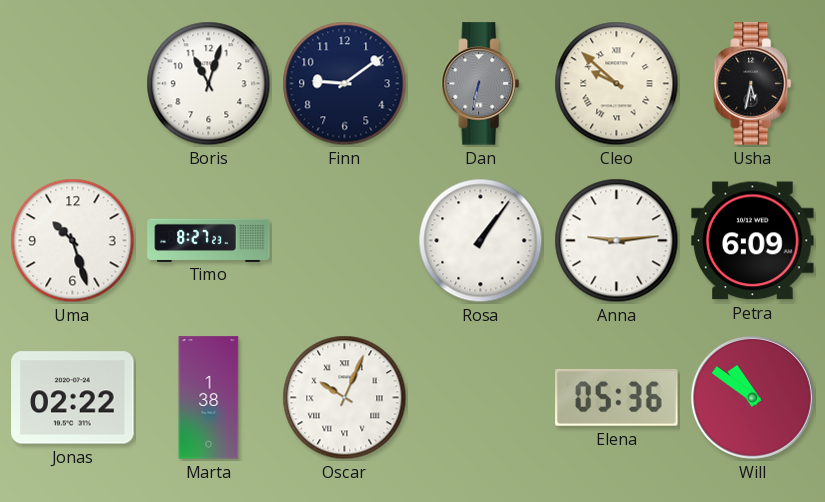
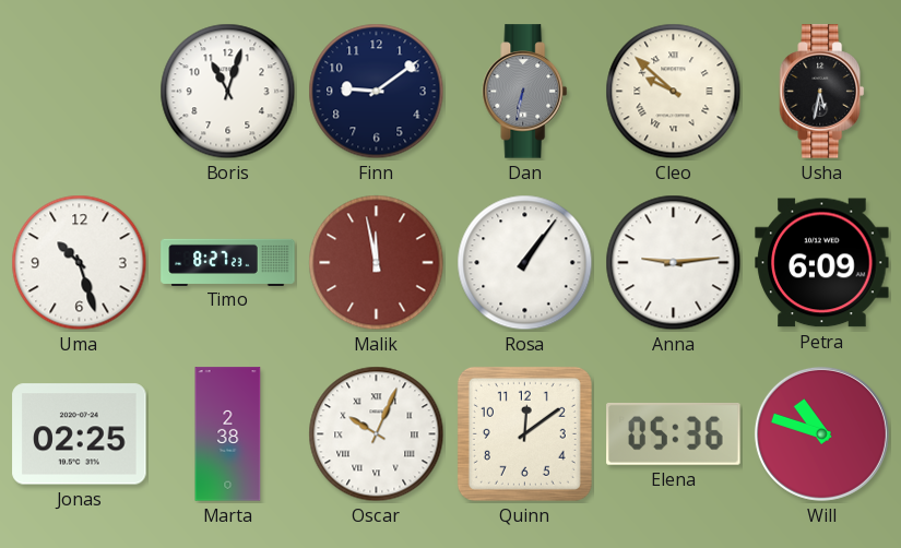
Malik: none -> 11:58 (377, 263)
Jonas: 02:22 -> 02:25 (80, 434)
Marta: 1:38 -> 2:38 (228, 434)
Quinn: none -> 12:09 (524, 433)
Will: 10:51 -> 10:48 (821, 433)
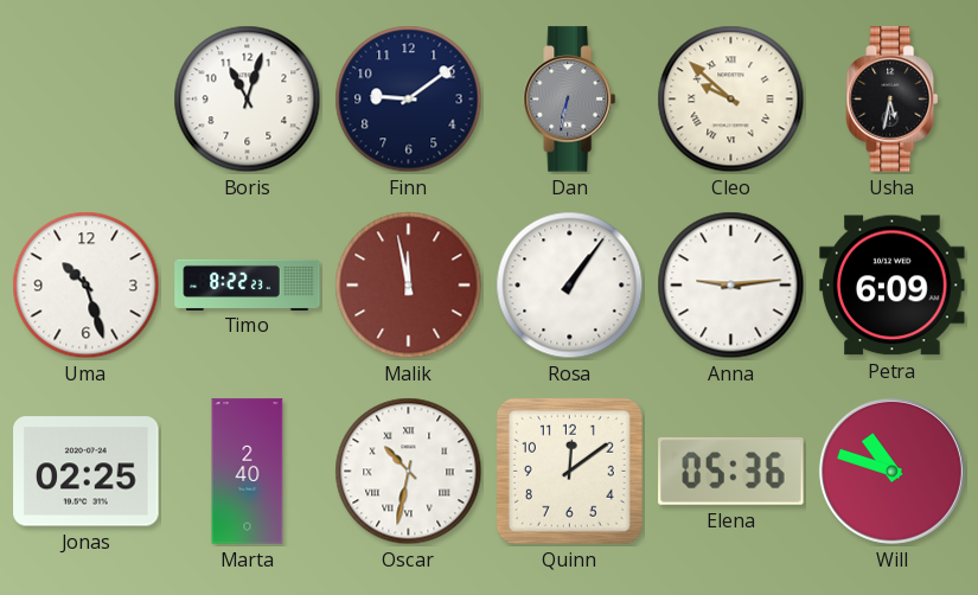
Timo: 8:27 -> 8:22 (248, 284)
Marta: 2:38 -> 2:40 (248, 472)
Oscar: 10:04 -> 10:32 (409, 472)
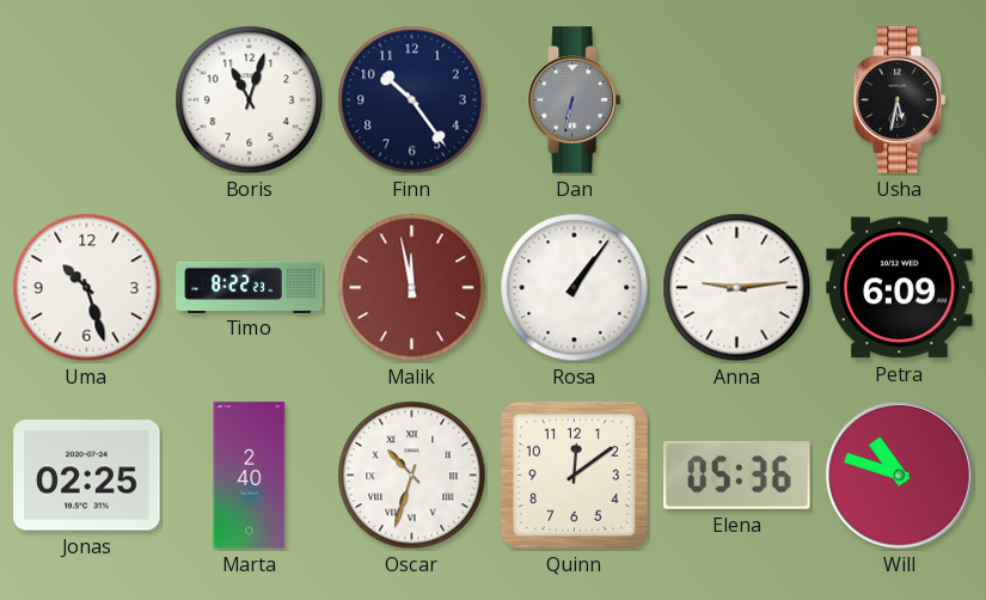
Finn: 9:09 -> 10:24 (412, 100)
Cleo: 9:52 -> none (731, 100)
Oscar: 10:32 -> 10:33 (412, 476)
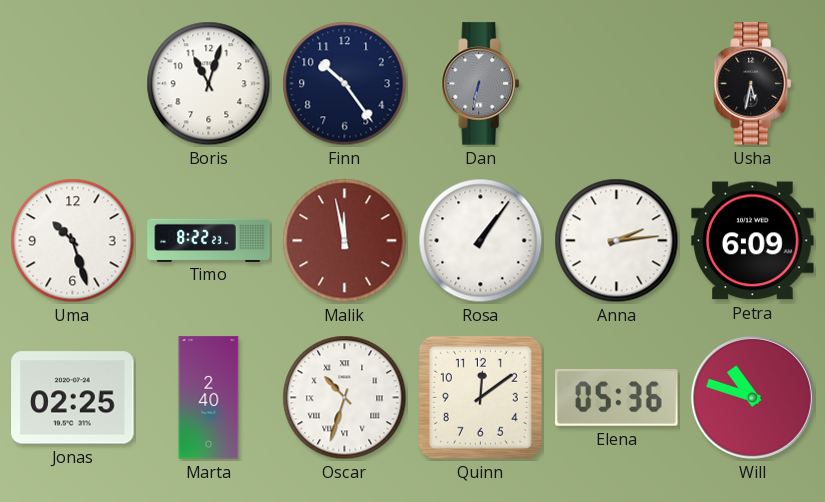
Anna: 9:14 -> 2:14 (617, 241)
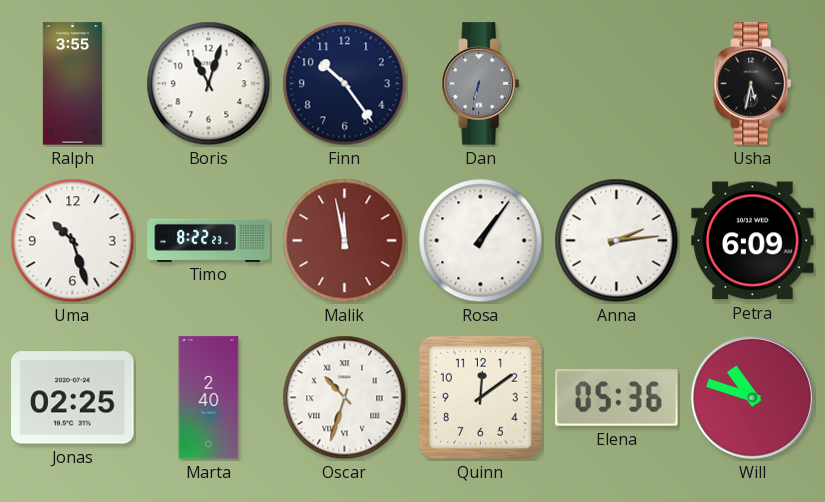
Ralph: none -> 3:55 (72, 84)
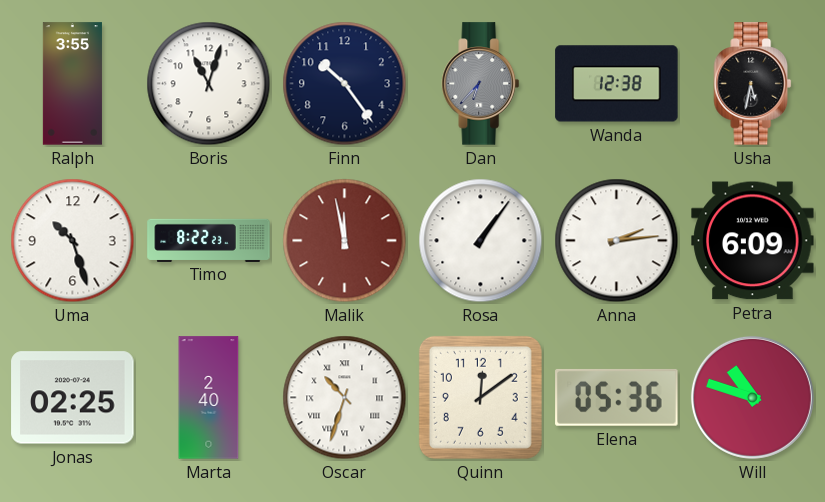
Dan: 6:32 -> 6:37 (481, 84)
Wanda: none -> 12:38 (617, 84)
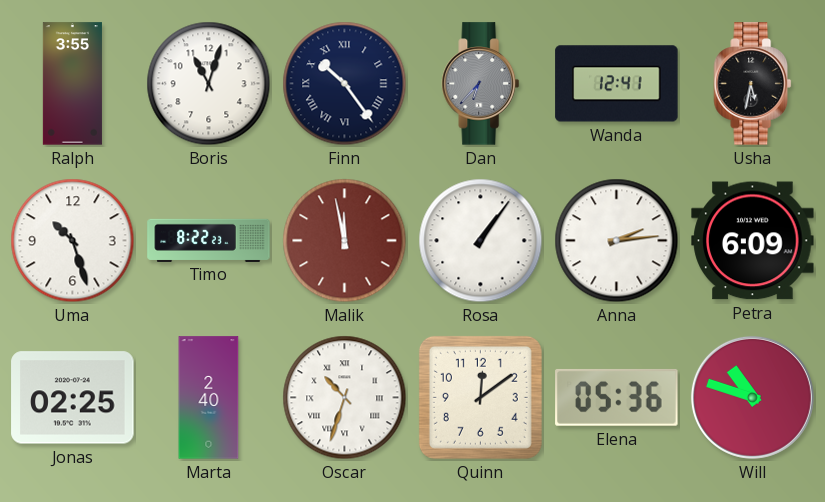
Finn numerals: Arabic -> Roman (345, 84)
Wanda: 12:38 -> 12:41 (617, 84)
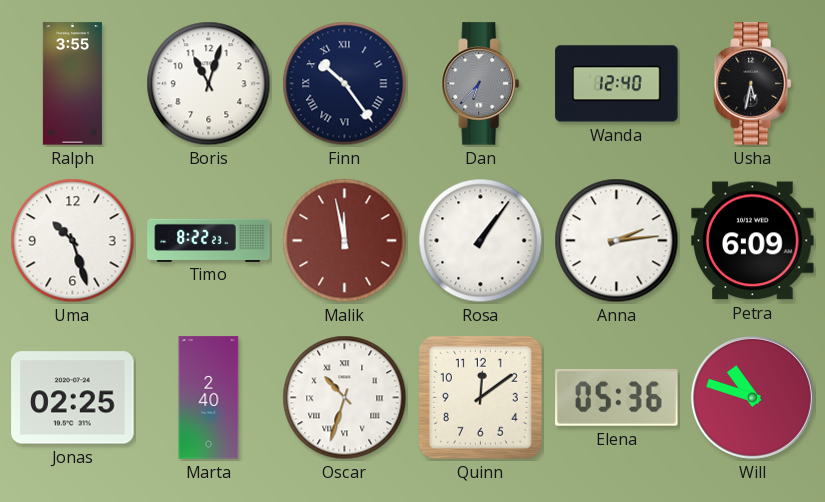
Wanda: 12:41 -> 12:40 (617, 84)
